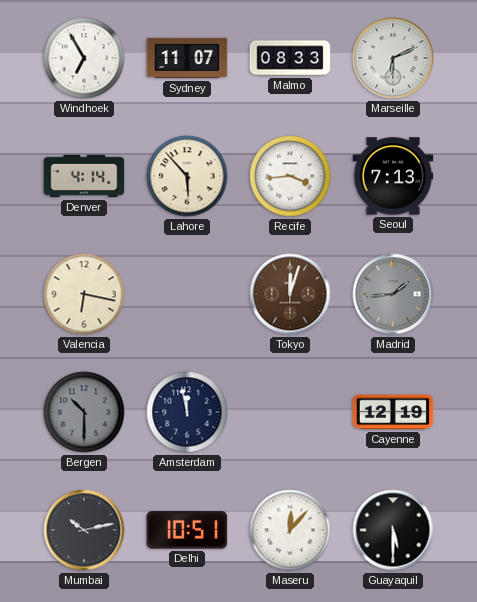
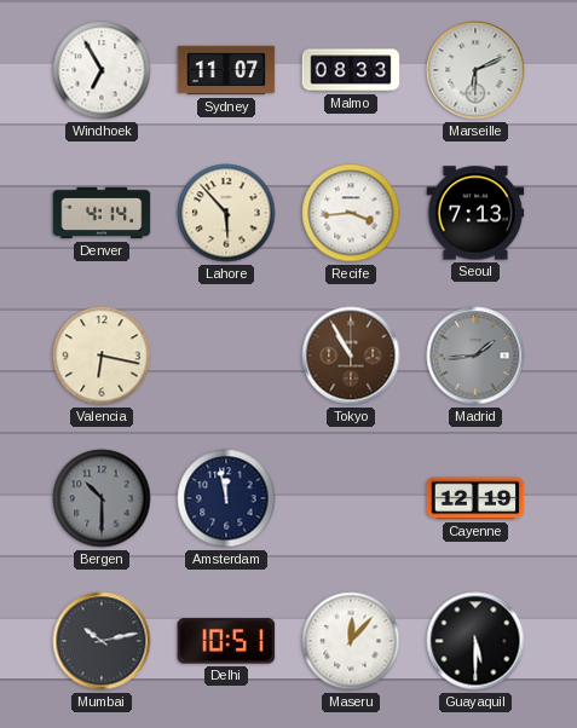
Tokyo: 12:03 -> 10:55 (351, 356)
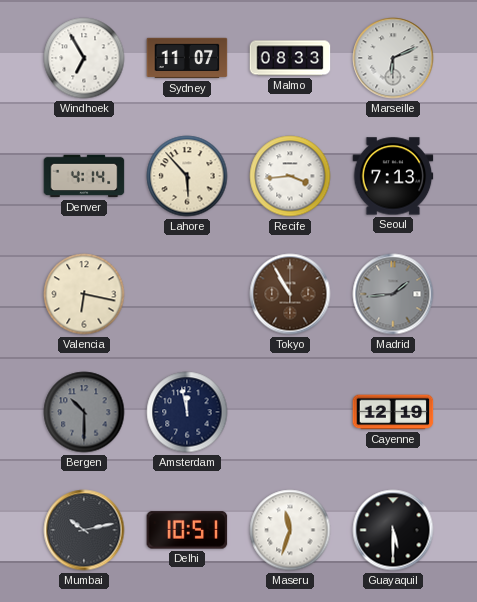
Maseru: 12:07 -> 11:33 (290, 530)
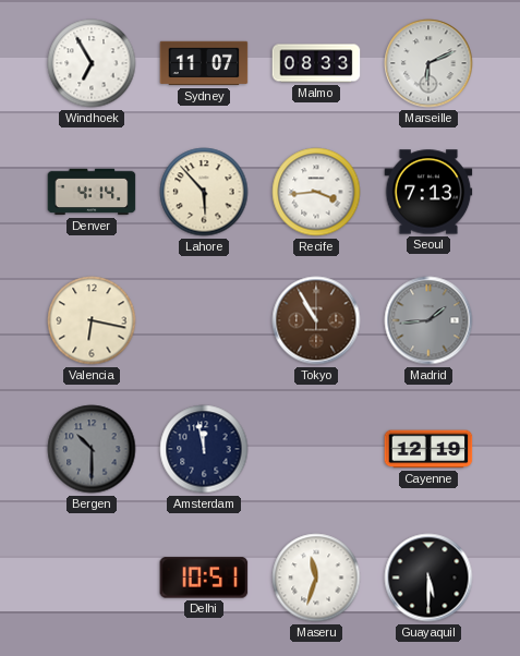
Mumbai: 10:13 -> none (84, 530)
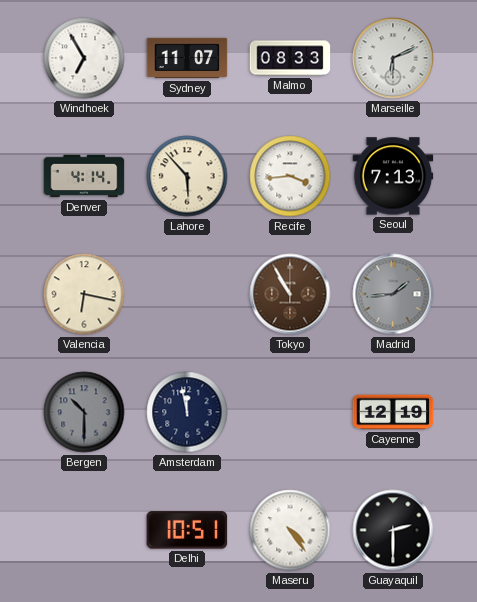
Maseru: 11:33 -> 4:24 (290, 530)
Guayaquil: 5:30 -> 2:30 (393, 530)
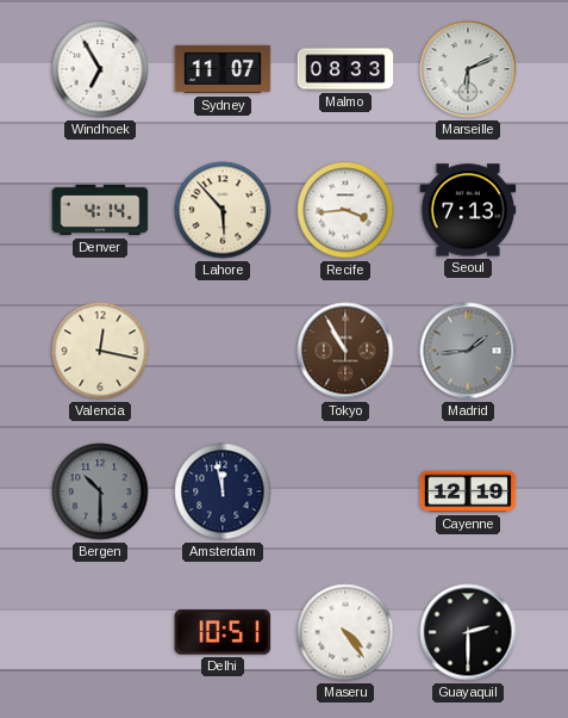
Valencia: 6:17 -> 12:17 (100, 351)
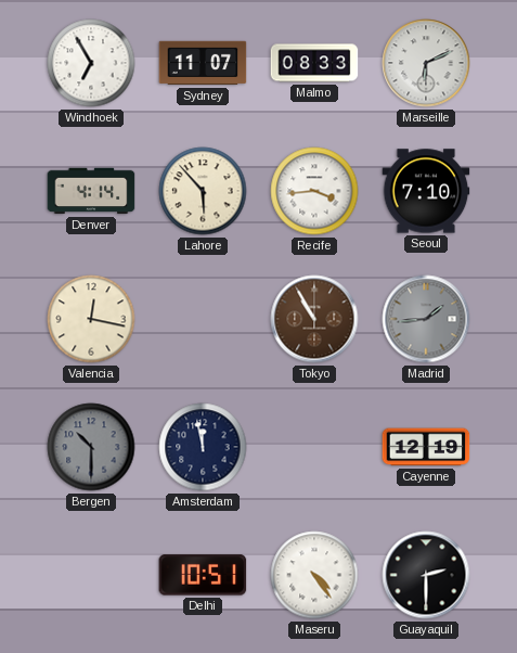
Seoul: 7:13 -> 7:10 (426, 191)
